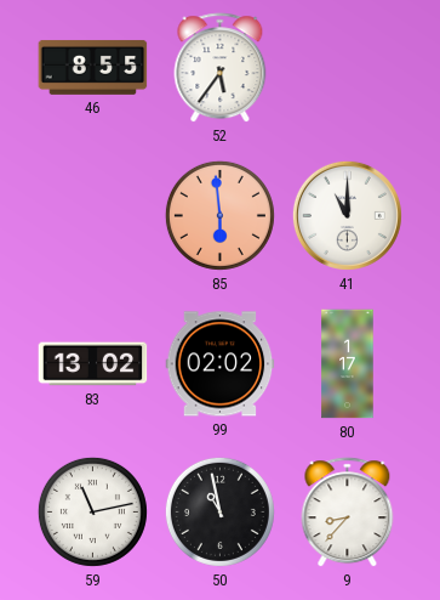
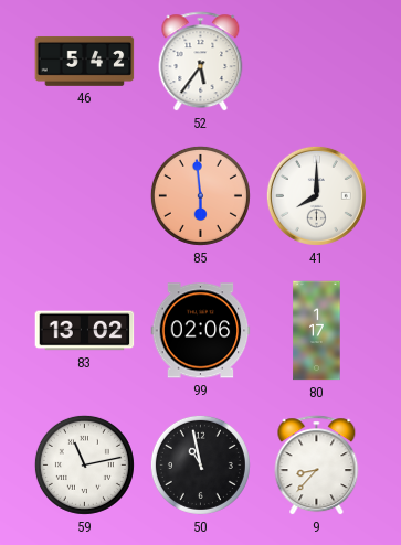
46: 8:55 -> 5:42 (85, 61)
41: 11:00 -> 8:00 (316, 195)
99: 02:02 -> 02:06 (201, 331)
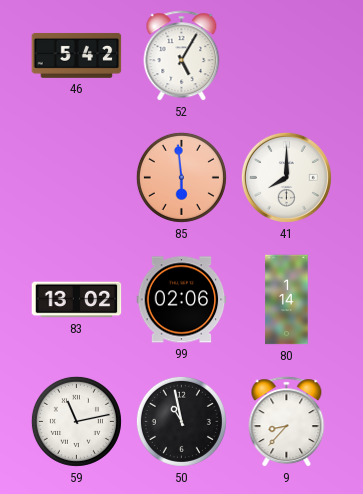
52: 5:36 -> 5:05 (182, 56)
80: 1:17 -> 1:14 (287, 300)
